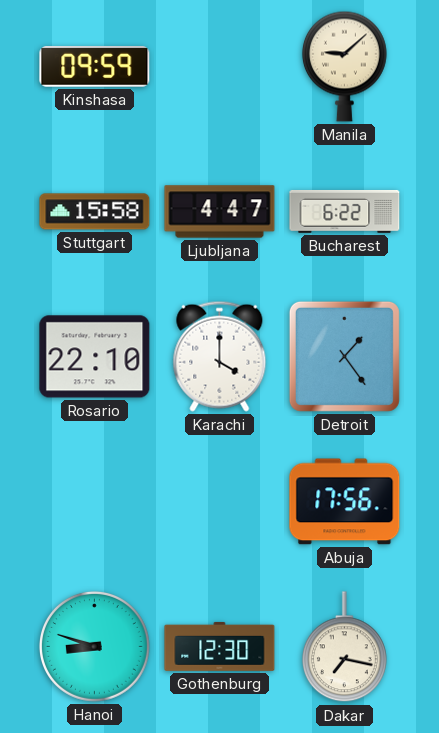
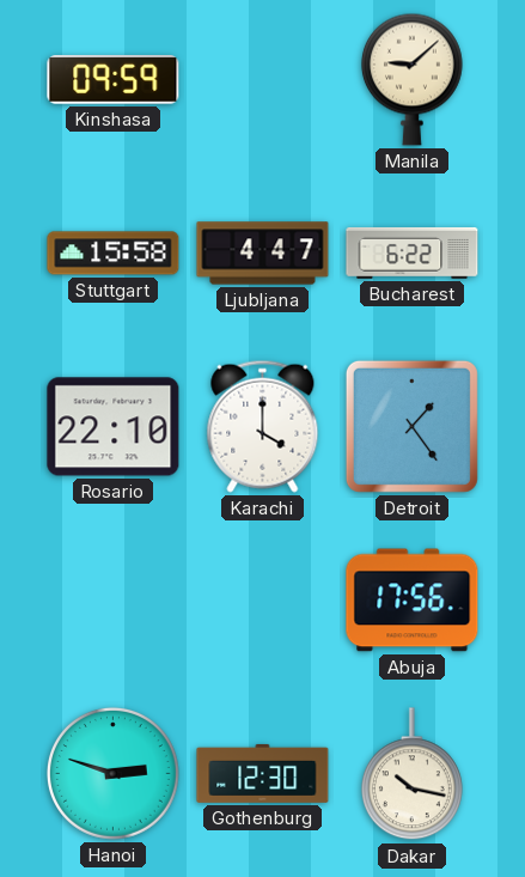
Hanoi: 8:48 -> 2:48 (112, 773)
Dakar: 7:17 -> 10:17 (411, 774)
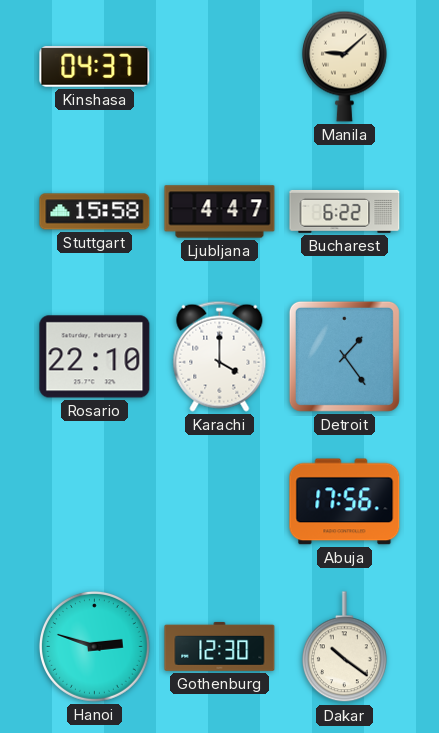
Kinshasa: 09:59 -> 04:37 (95, 67)
Dakar: 10:17 -> 10:21 (344, 647)
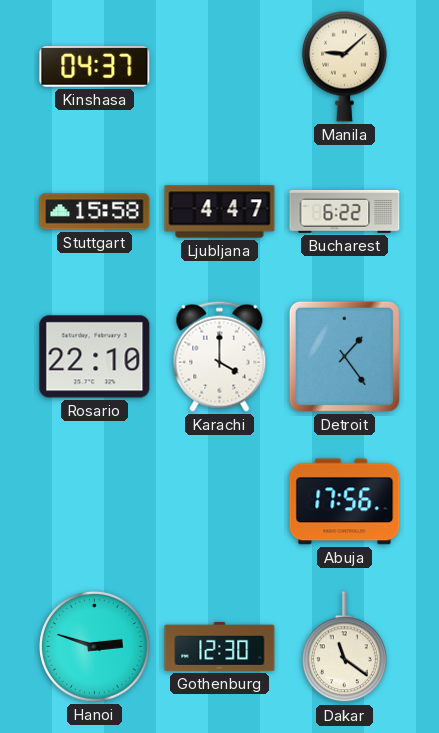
Dakar: 10:21 -> 11:21 (344, 647)
